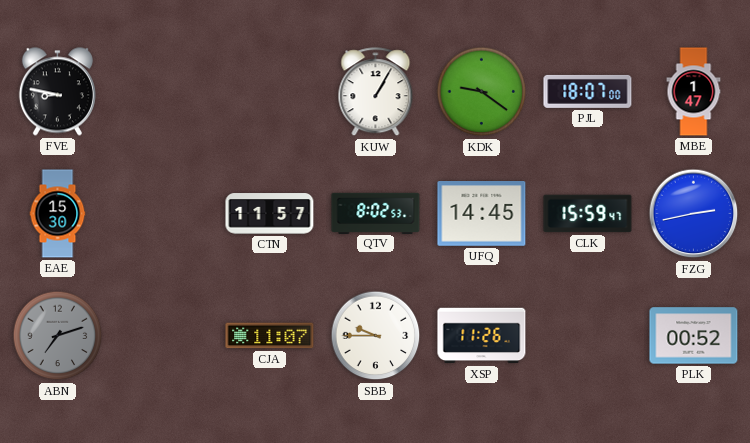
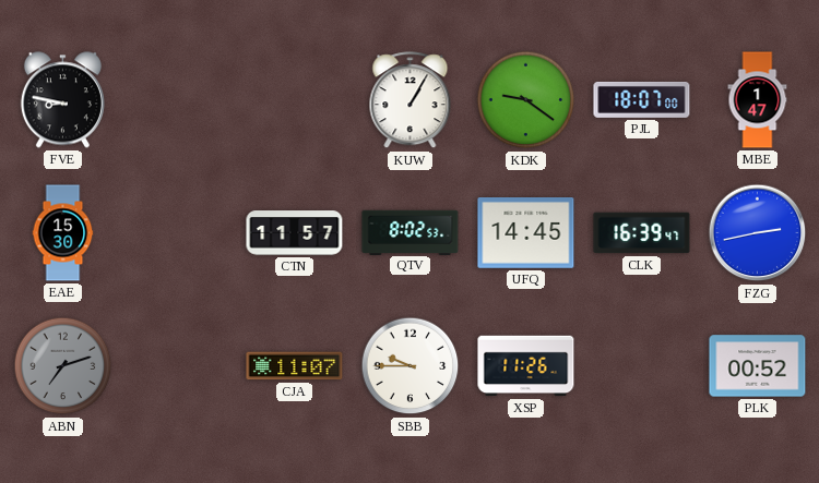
CLK: 15:59 -> 16:39 (642, 233)
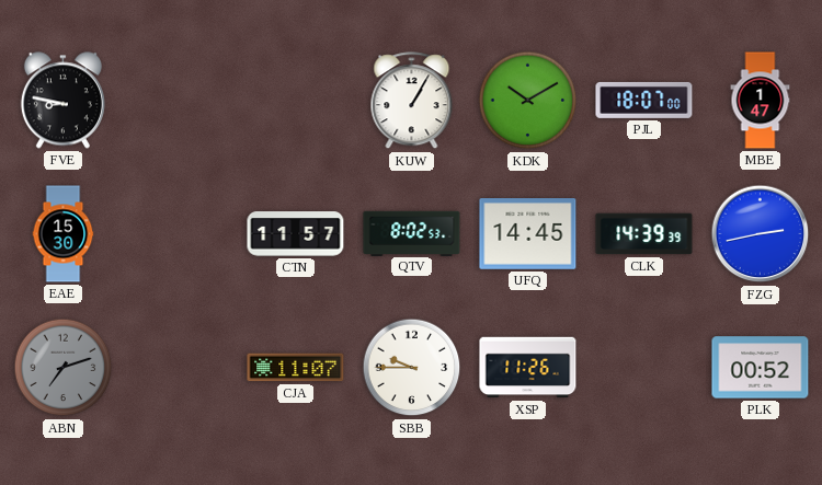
KDK: 9:21 -> 10:10 (528, 101)
CLK: 16:39 -> 14:39 (644, 234)
